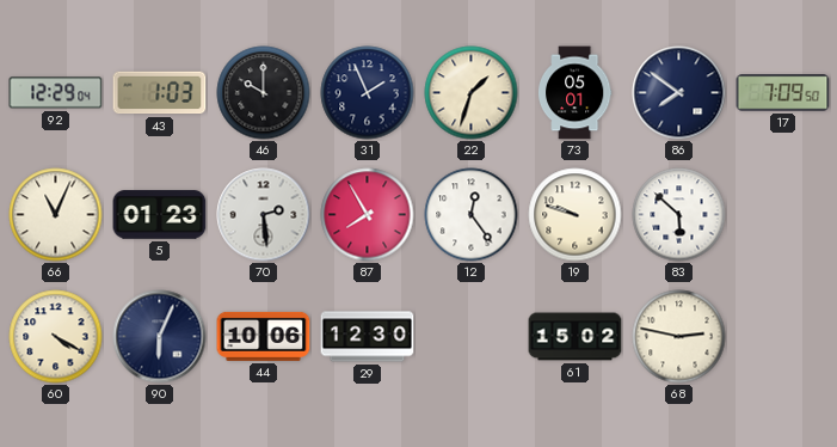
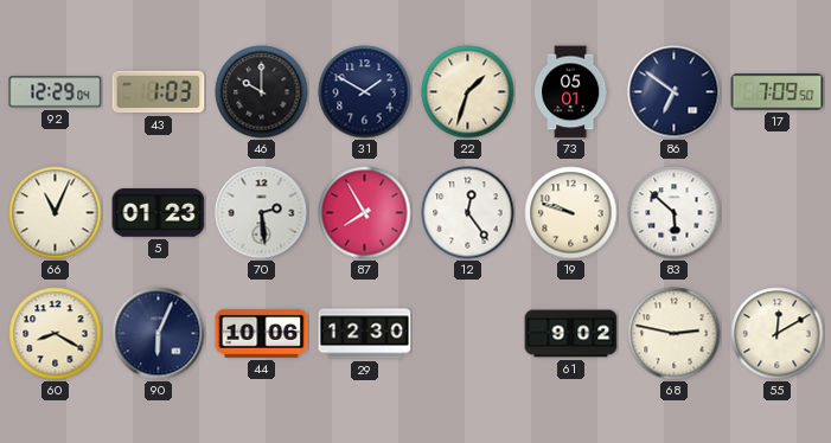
31: 1:56 -> 1:50 (365, 92)
86: 7:51 -> 6:51 (675, 92)
60: 4:20 -> 8:20 (56, 334)
61: 15:02 -> 9:02 (571, 334)
55: none -> 12:10 (778, 334)
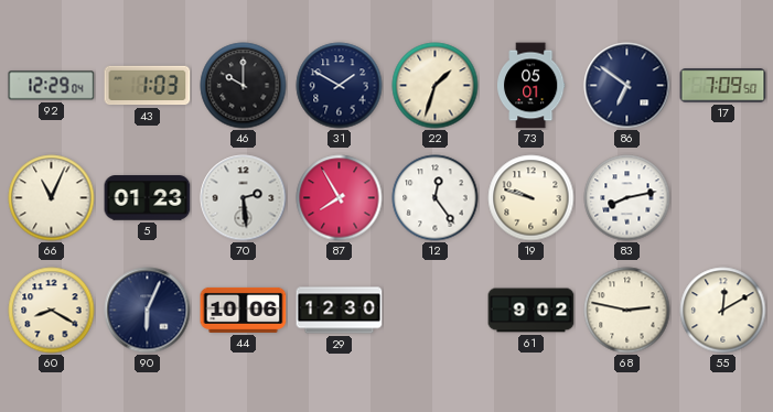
83: 5:52 -> 8:13 (627, 198)
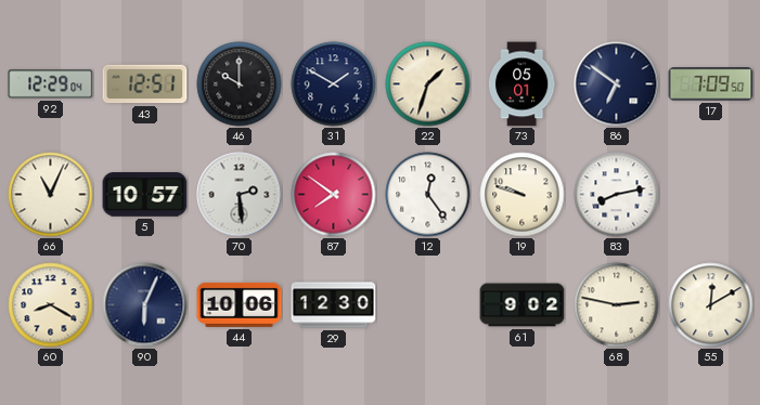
43: 1:03 -> 12:51 (145, 84)
5: 01:23 -> 10:57 (145, 195)
87: 7:55 -> 7:51 (334, 195)
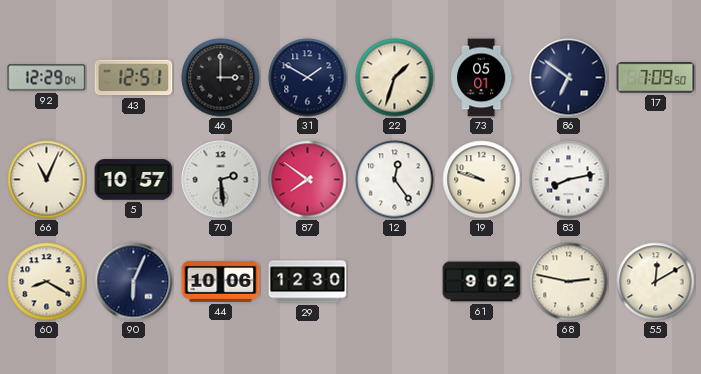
46: 10:00 -> 3:00 (221, 78)
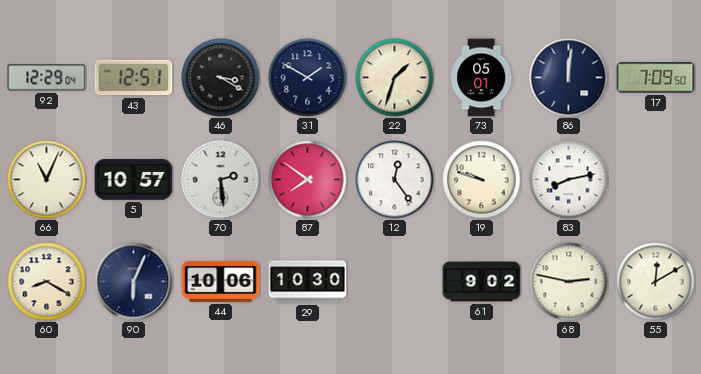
46: 3:00 -> 3:20 (221, 78)
86: 6:51 -> 12:01 (569, 78)
29: 12:30 -> 10:30 (308, 282)
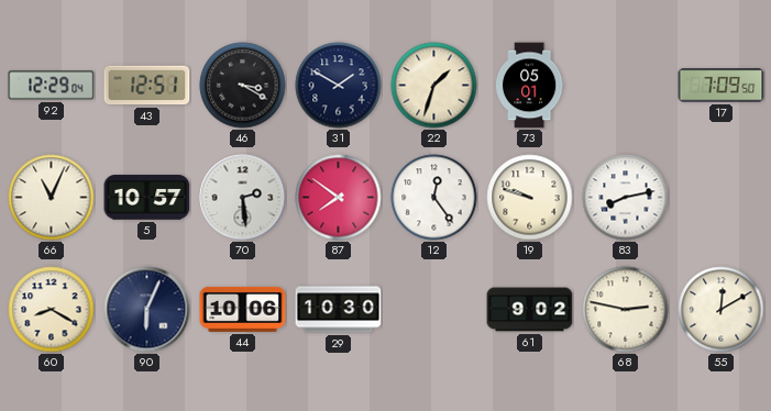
86: 12:01 -> none (569, 78)
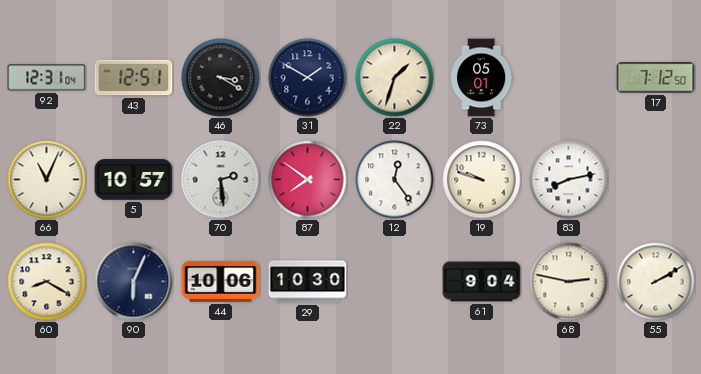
92: 12:29 -> 12:31 (47, 78)
17: 7:09 -> 7:12 (656, 78)
61: 9:02 -> 9:04 (482, 282)
55: 12:10 -> 2:10 (656, 282)
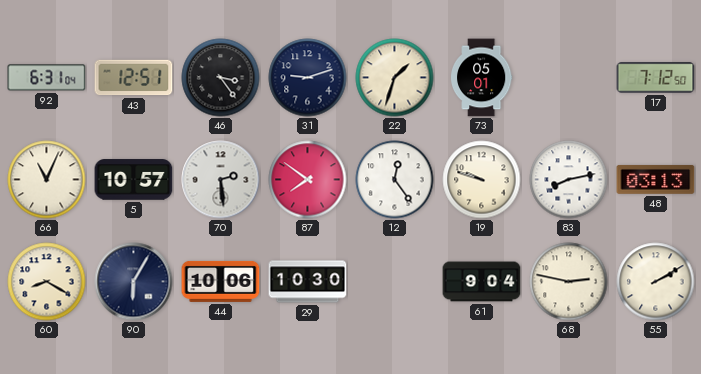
92: 12:31 -> 6:31 (47, 78)
46: 3:20 -> 3:24 (221, 78)
31: 1:50 -> 9:12 (308, 78)
48: none -> 03:13 (656, 179)
90: 6:04 -> 6:05 (134, 282)
